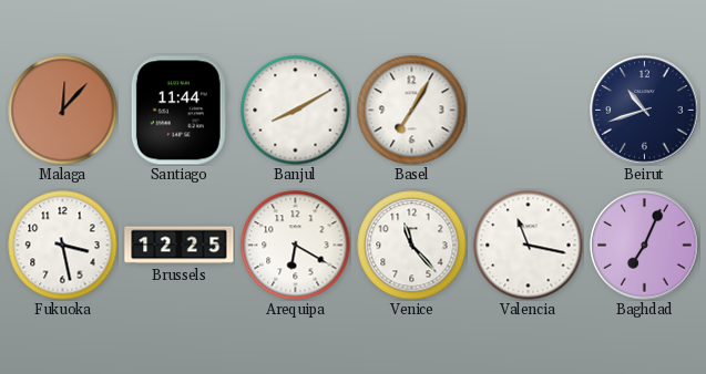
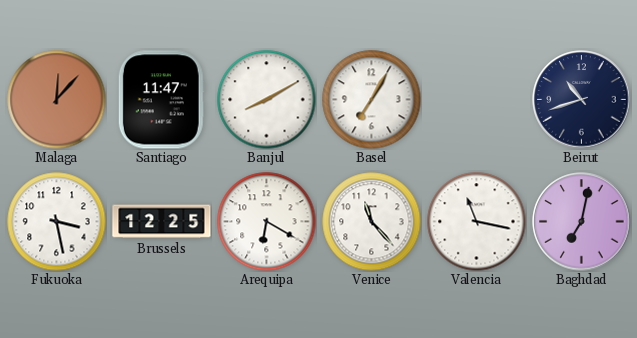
Santiago: 11:44 -> 11:47 (161, 100)
Baghdad: 7:04 -> 7:02 (582, 222)
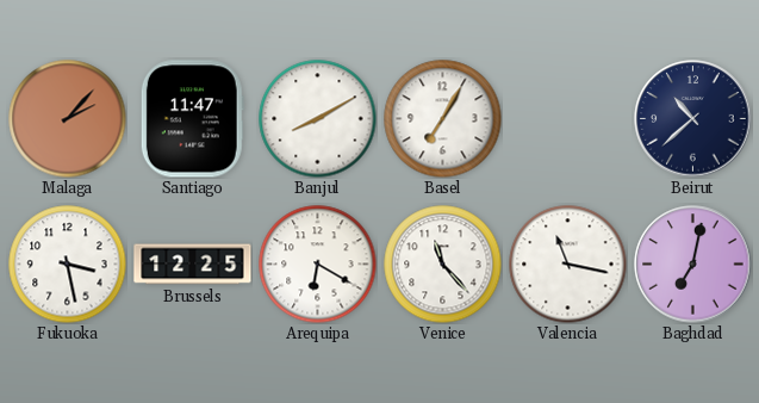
Malaga: 12:07 -> 2:07 (68, 119)
Beirut: 10:42 -> 10:38 (693, 119)
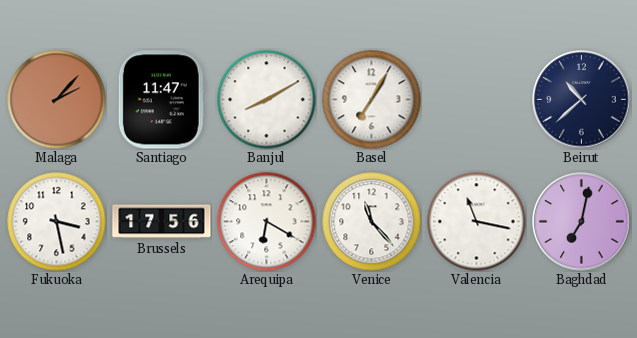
Brussels: 12:25 -> 17:56 (162, 222)
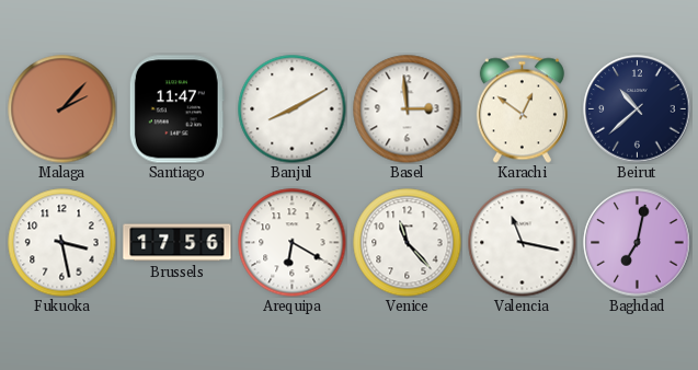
Basel: 7:05 -> 2:59 (408, 109)
Karachi: none -> 12:51 (522, 108)
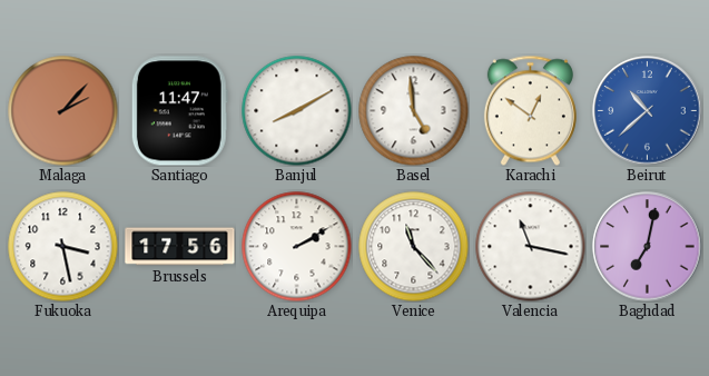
Basel: 2:59 -> 4:59 (414, 111)
Beirut dial: navy -> blue (648, 111)
Arequipa: 6:20 -> 2:10 (297, 247)
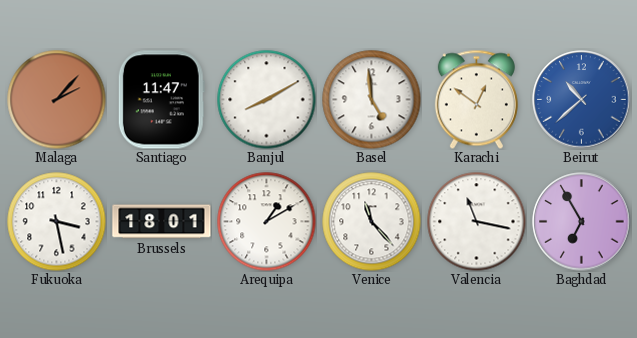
Brussels: 17:56 -> 18:01 (162, 222)
Arequipa: 2:10 -> 1:10 (267, 222)
Baghdad: 7:02 -> 6:55 (582, 222)
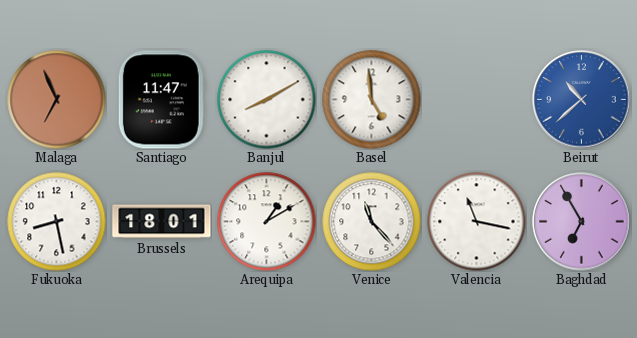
Malaga: 2:07 -> 6:56 (57, 100)
Karachi: 12:51 -> none (476, 99)
Fukuoka: 3:28 -> 8:28 (57, 222)
